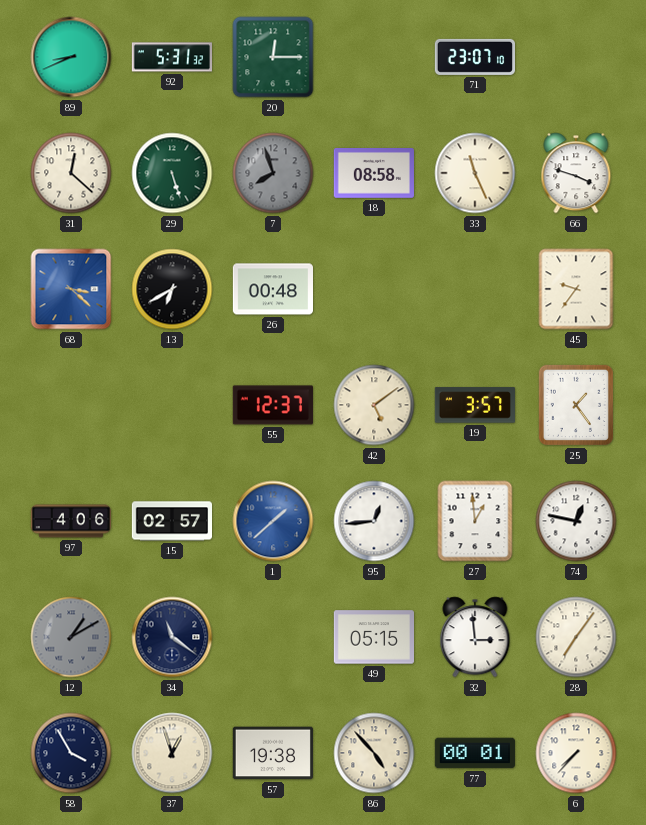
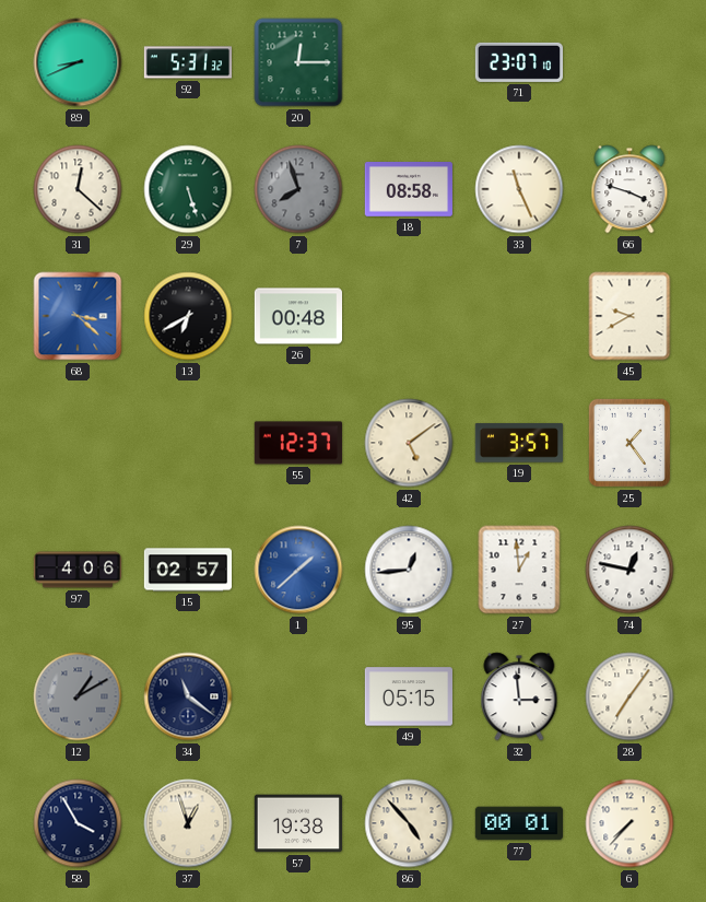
45: 9:36 -> 9:40 (629, 316)
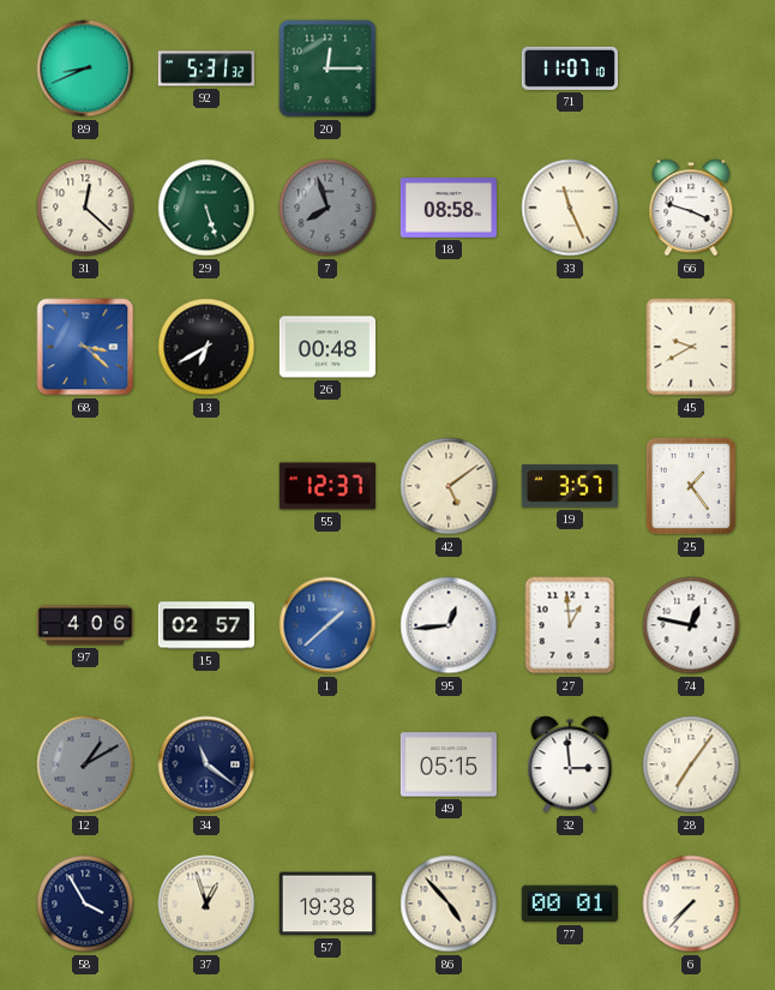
71: 23:07 -> 11:07 (569, 68)
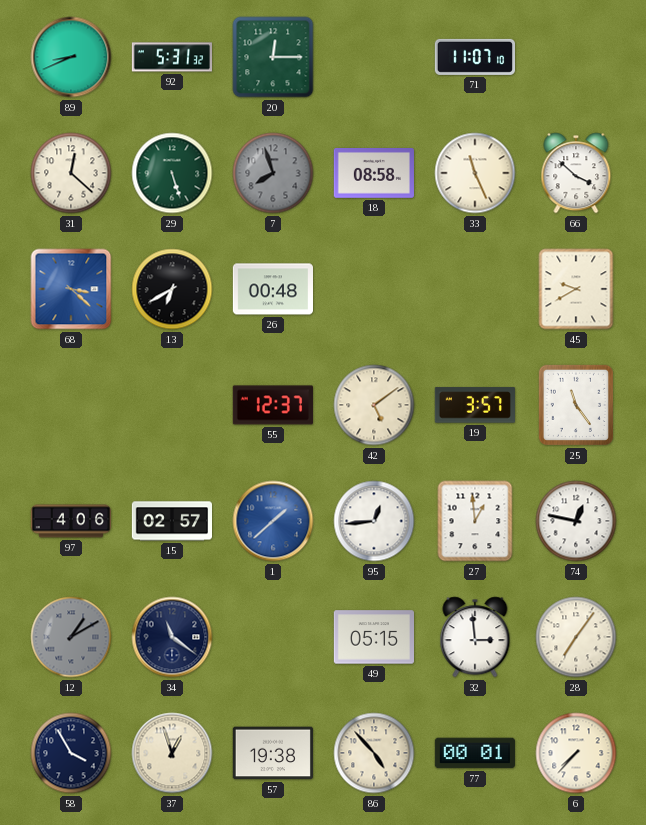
66: 3:48 -> 3:52 (576, 173)
25: 1:24 -> 11:24 (576, 405)
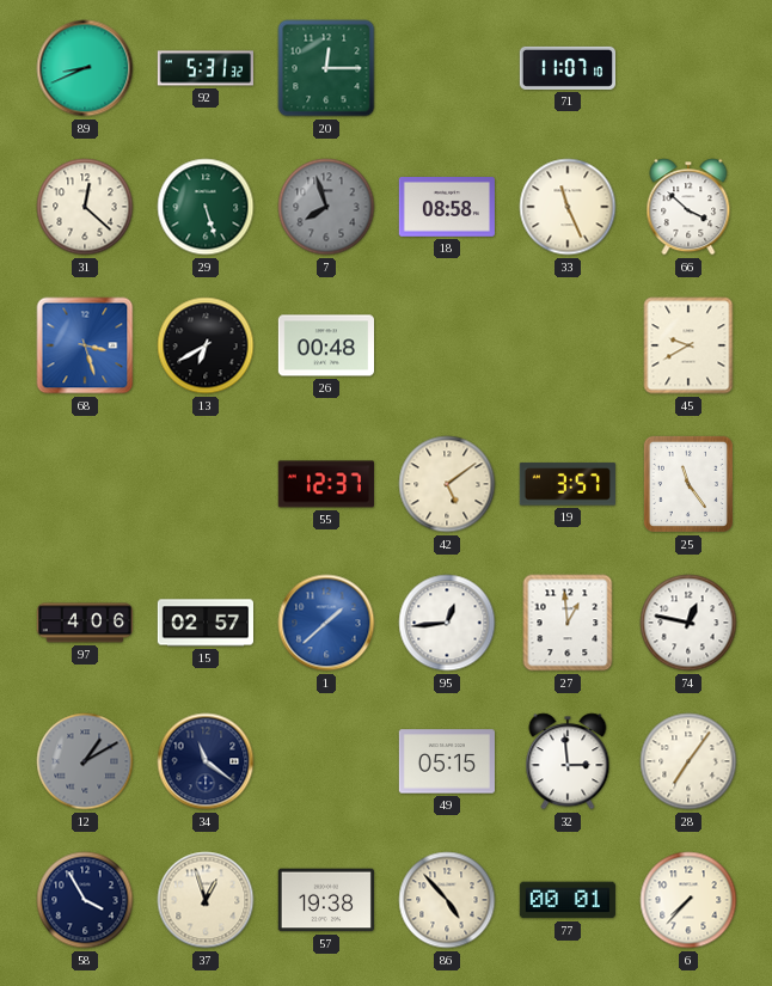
68: 3:22 -> 3:27 (85, 345)
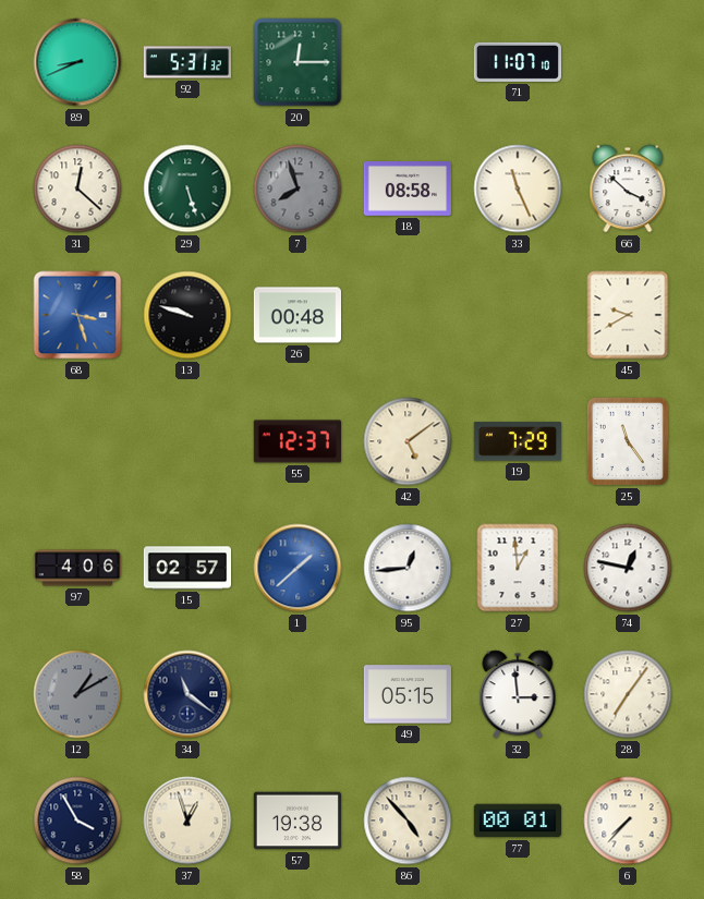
13: 6:40 -> 9:48 (187, 315)
19: 3:57 -> 7:29 (518, 441)
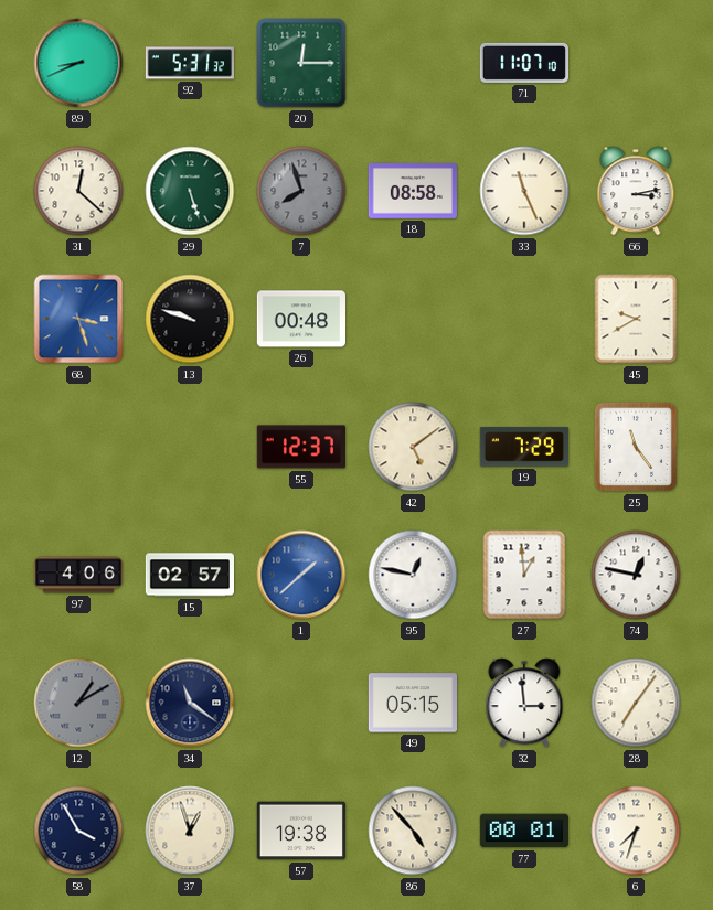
66: 3:52 -> 3:13 (636, 191)
95: 12:44 -> 12:47 (413, 575)
6: 7:37 -> 7:33 (636, 831)
